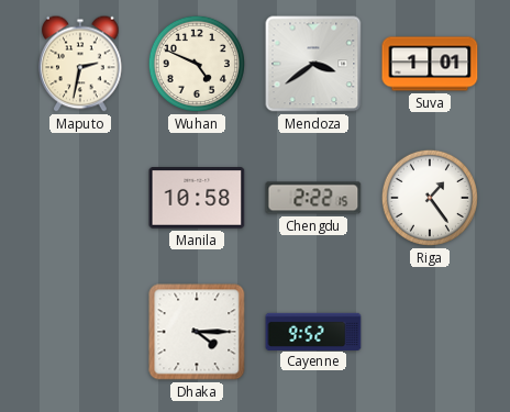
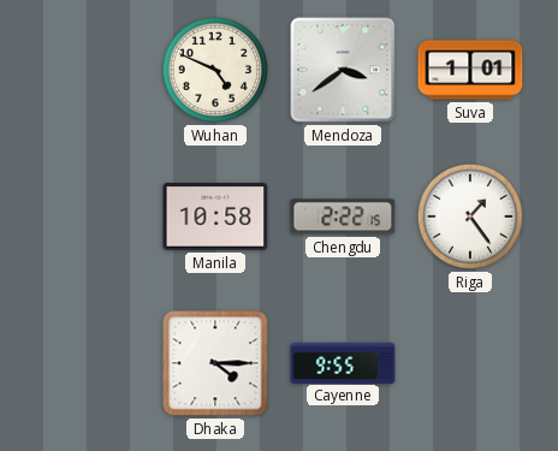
Maputo: 2:32 -> none (80, 64)
Cayenne: 9:52 -> 9:55 (343, 362)
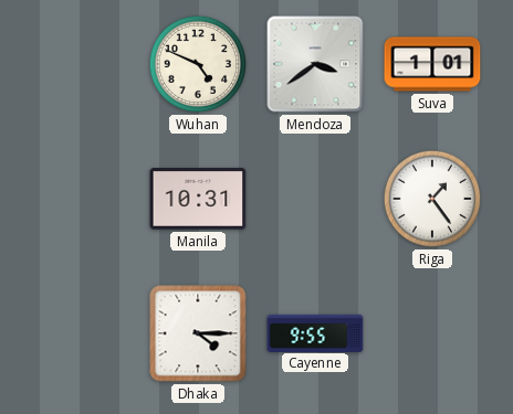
Manila: 10:58 -> 10:31 (198, 199)
Chengdu: 2:22 -> none (343, 216)
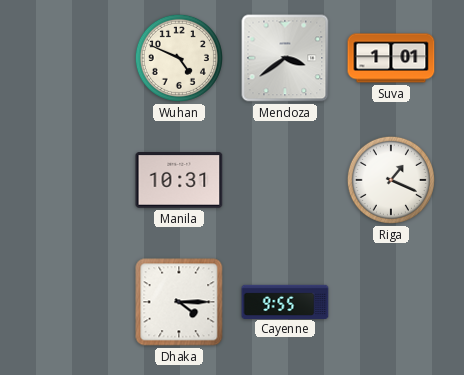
Riga: 1:24 -> 1:19 (391, 180)
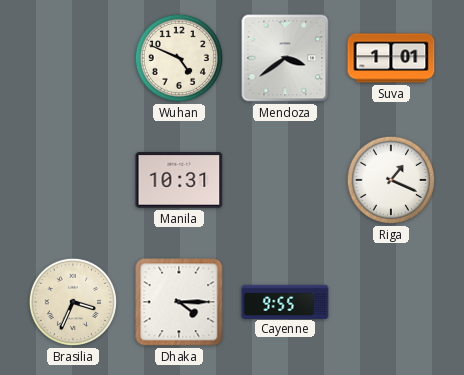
Brasilia: none -> 3:34 (73, 302)
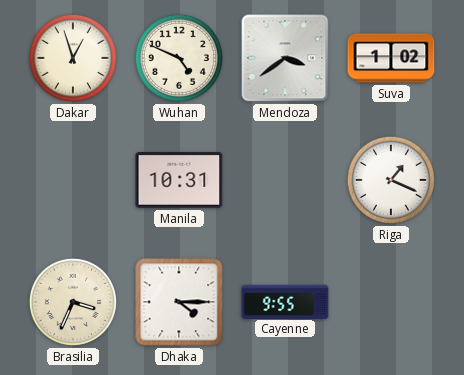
Dakar: none -> 12:57 (73, 58)
Suva: 1:01 -> 1:02 (391, 58)
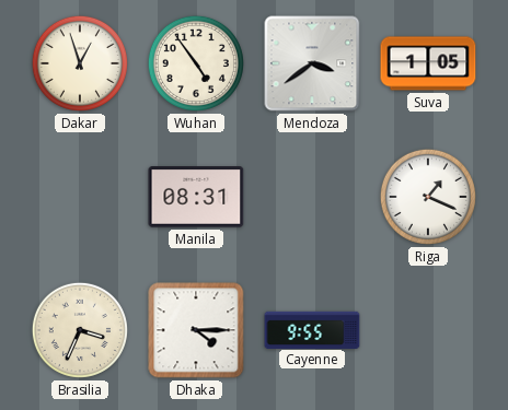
Wuhan: 4:49 -> 4:54 (196, 63)
Suva: 1:02 -> 1:05 (428, 63)
Manila: 10:31 -> 08:31 (196, 197)
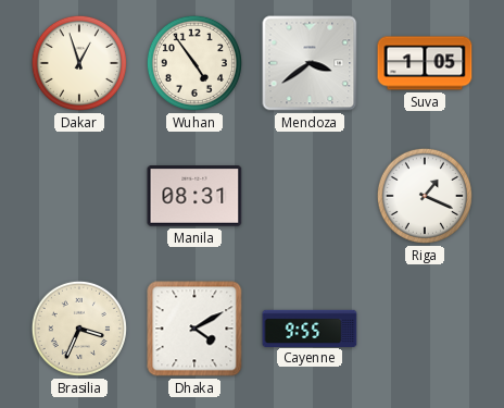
Dhaka: 4:15 -> 4:10 (194, 329)
